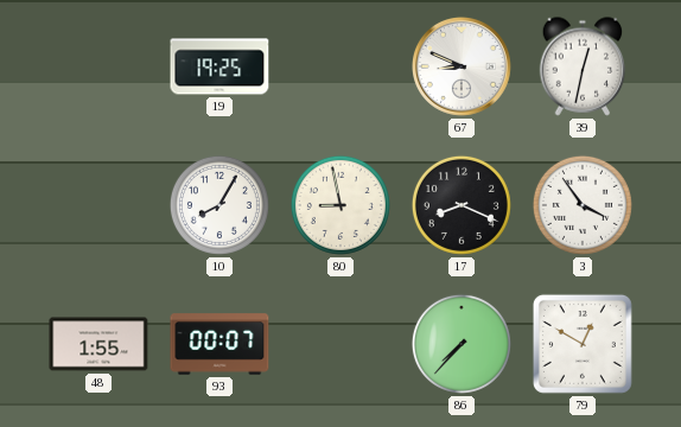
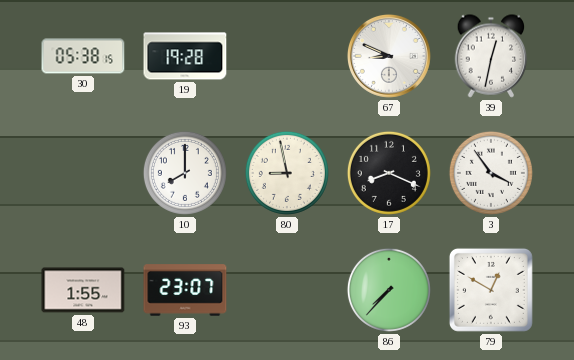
30: none -> 05:38 (83, 56)
19: 19:25 -> 19:28 (185, 56)
10: 8:05 -> 8:00 (185, 173)
93: 00:07 -> 23:07 (185, 290)
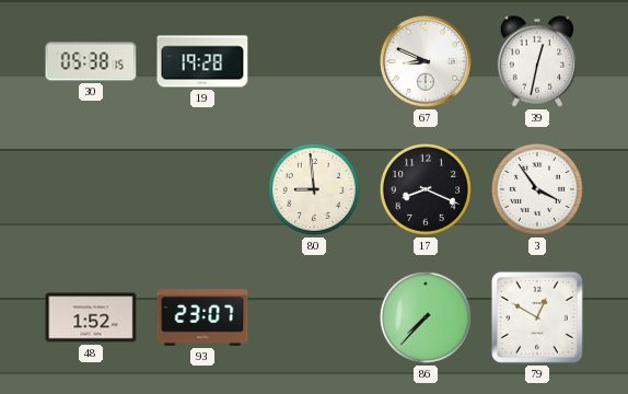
10: 8:00 -> none (185, 173)
80: 8:58 -> 8:59 (314, 189)
48: 1:55 -> 1:52 (91, 317)
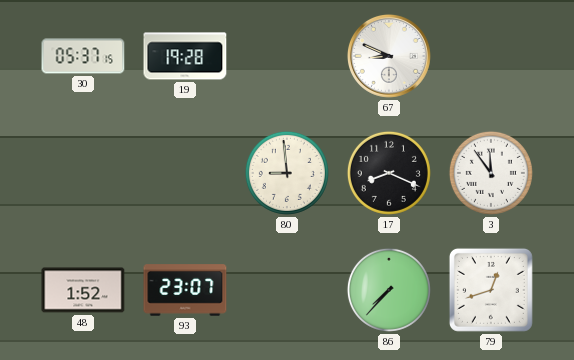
30: 05:38 -> 05:37 (83, 56)
39: 12:32 -> none (537, 61)
3: 3:54 -> 11:54 (491, 173)
79: 12:50 -> 12:42 (491, 290)
